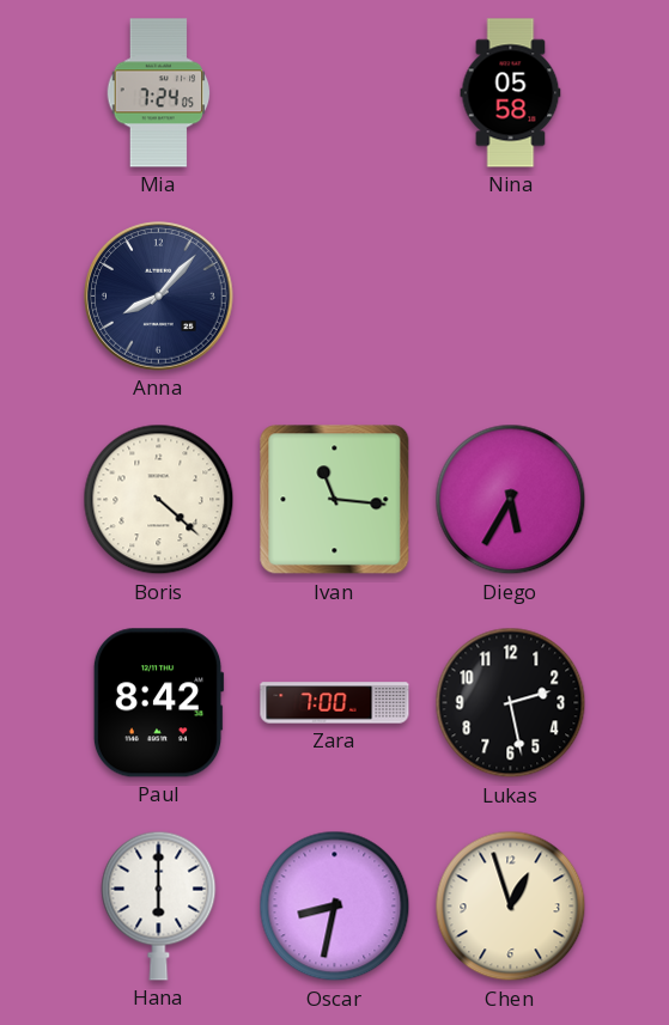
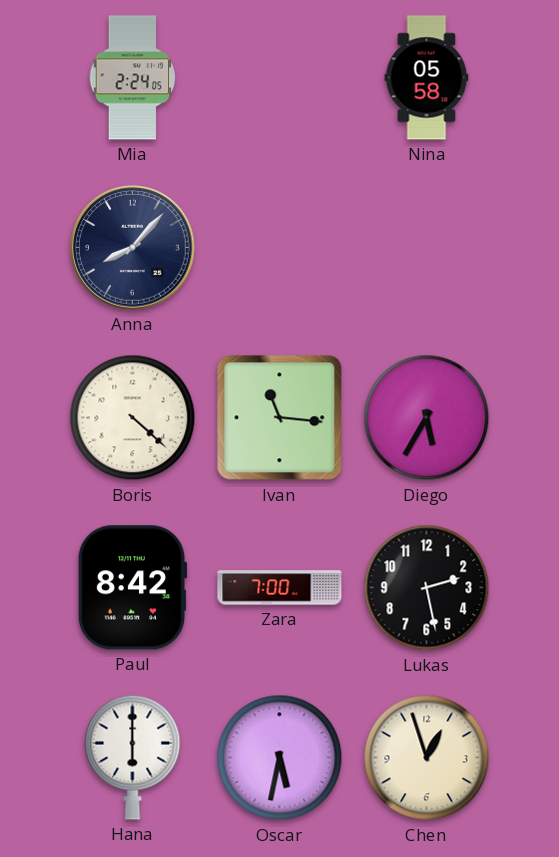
Mia: 7:24 -> 2:24 (133, 78)
Oscar: 8:32 -> 5:32 (280, 758)
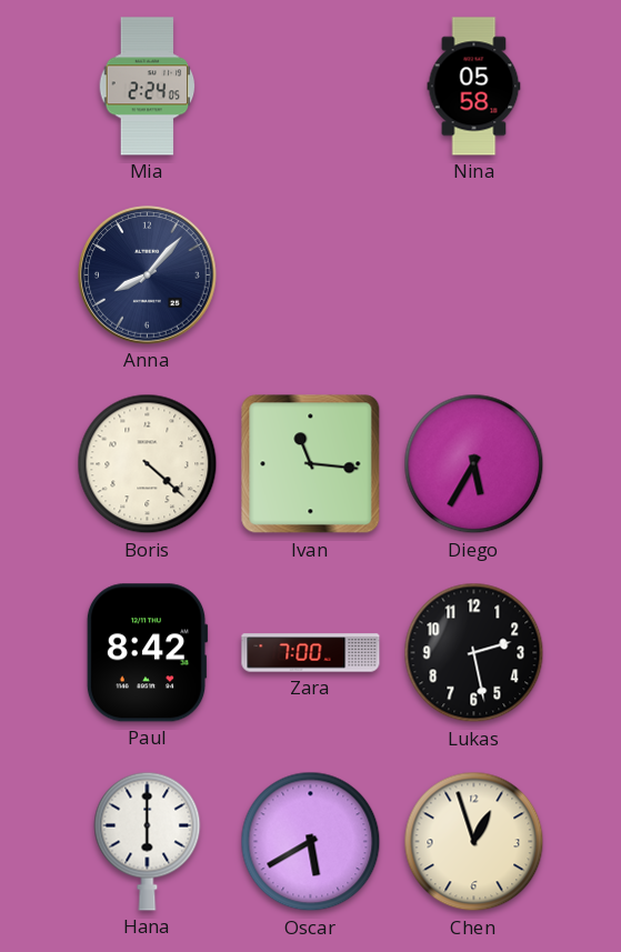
Oscar: 5:32 -> 5:40 (311, 842)
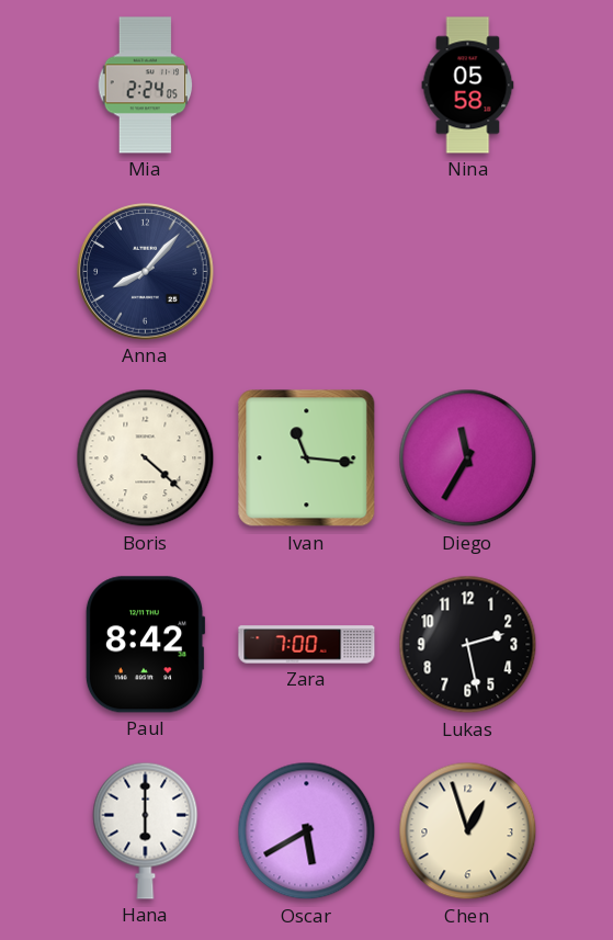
Diego: 5:35 -> 11:35 (468, 458)
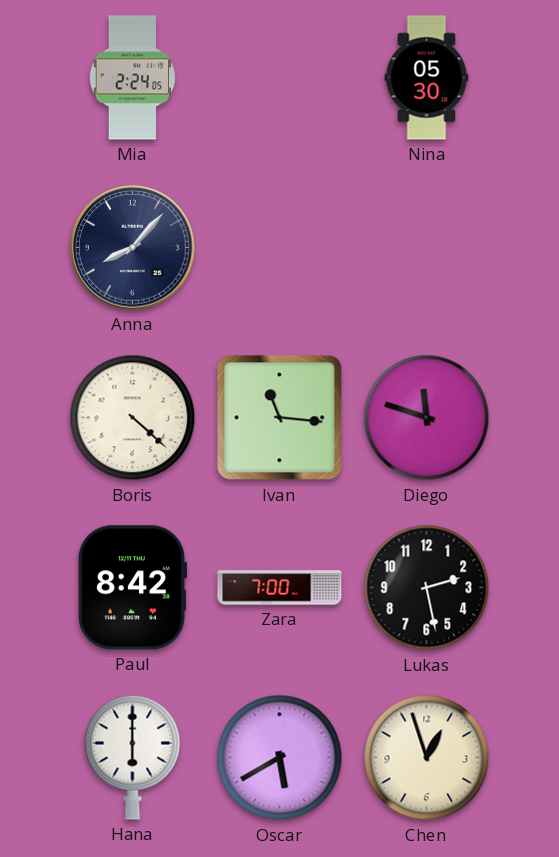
Nina: 05:58 -> 05:30 (427, 78)
Diego: 11:35 -> 11:48 (427, 418)
